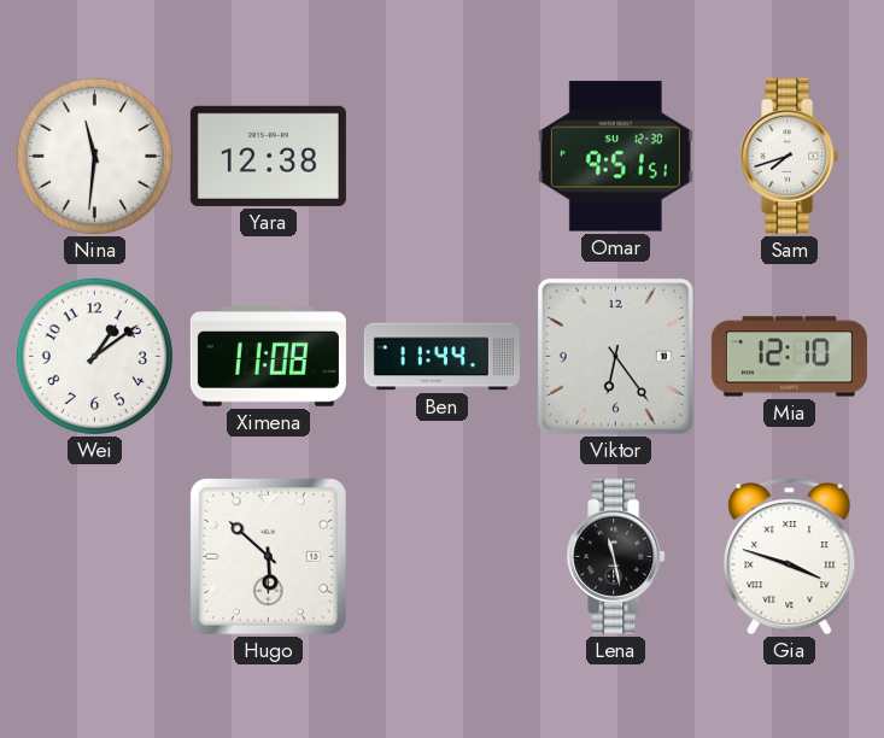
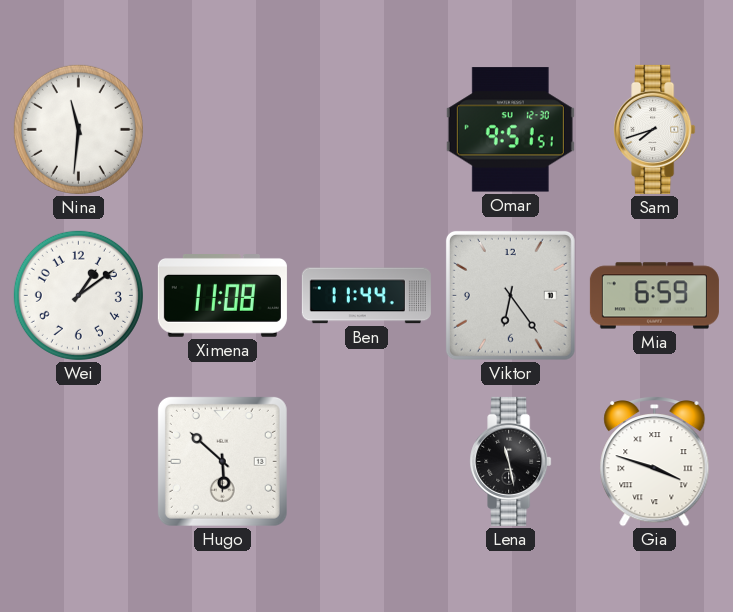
Yara: 12:38 -> none (268, 156)
Mia: 12:10 -> 6:59 (654, 296)
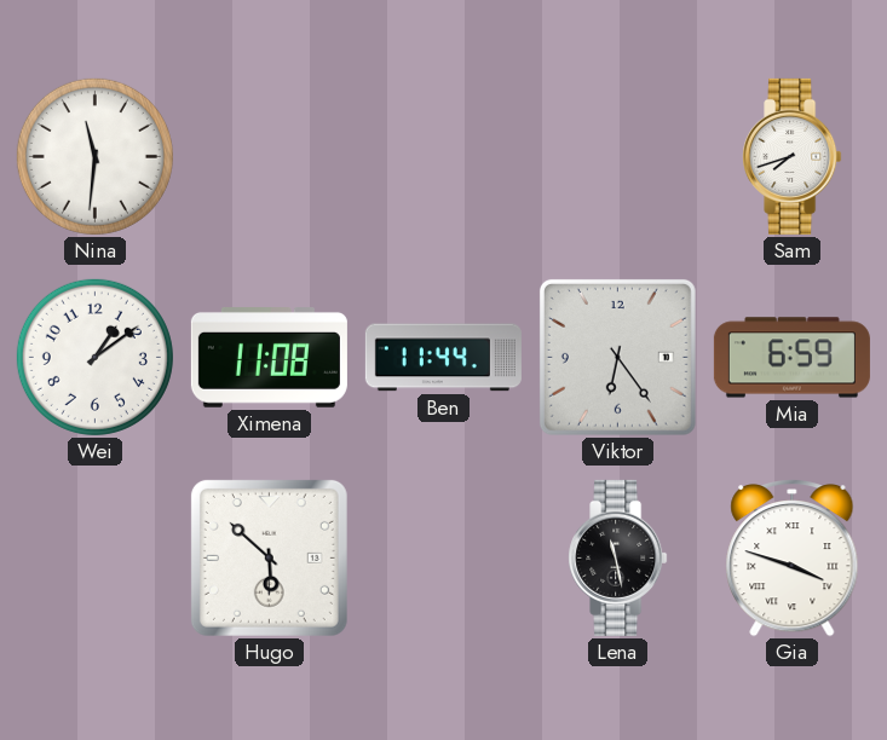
Omar: 9:51 -> none (510, 130)
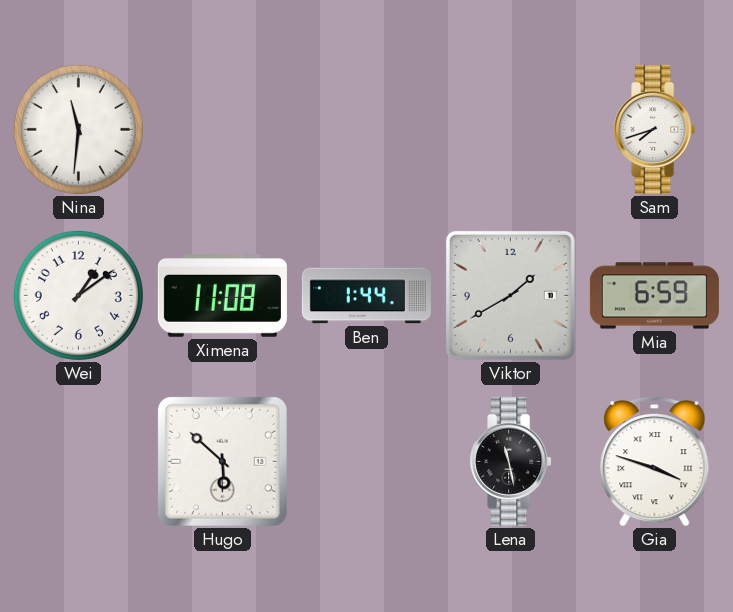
Ben: 11:44 -> 1:44 (366, 296)
Viktor: 6:24 -> 1:40 (510, 295)
